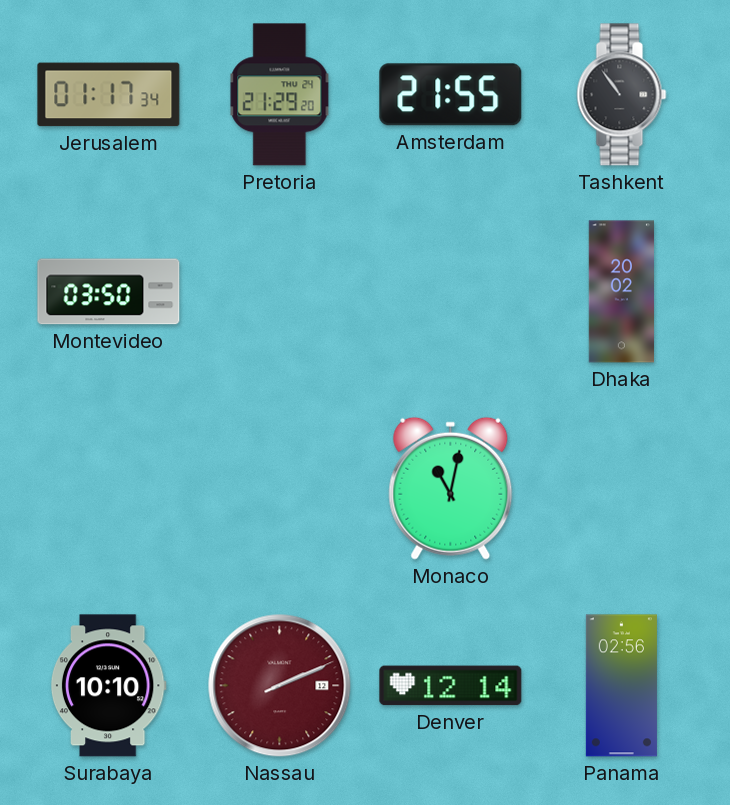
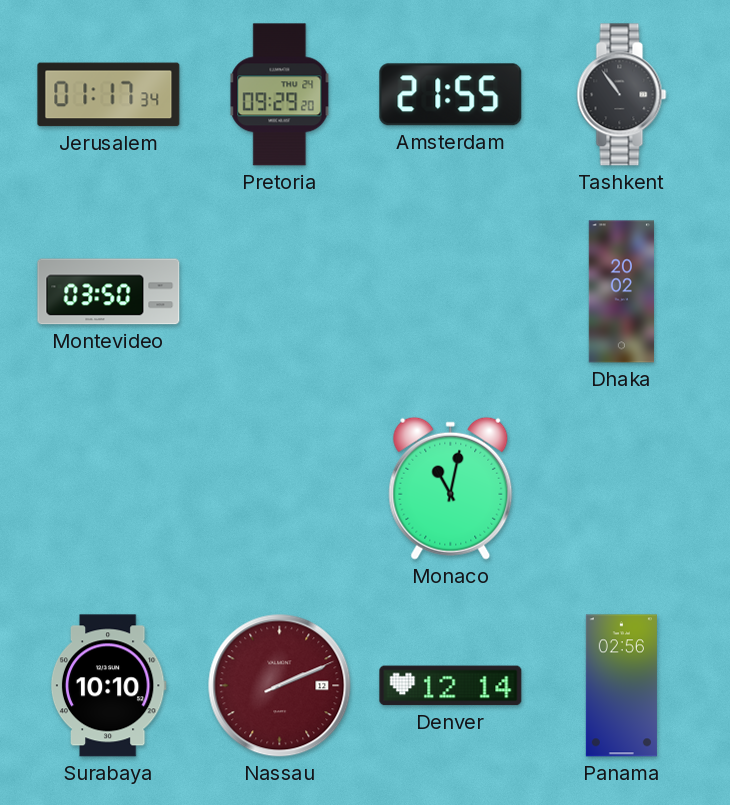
Pretoria: 21:29 -> 09:29 (280, 95)
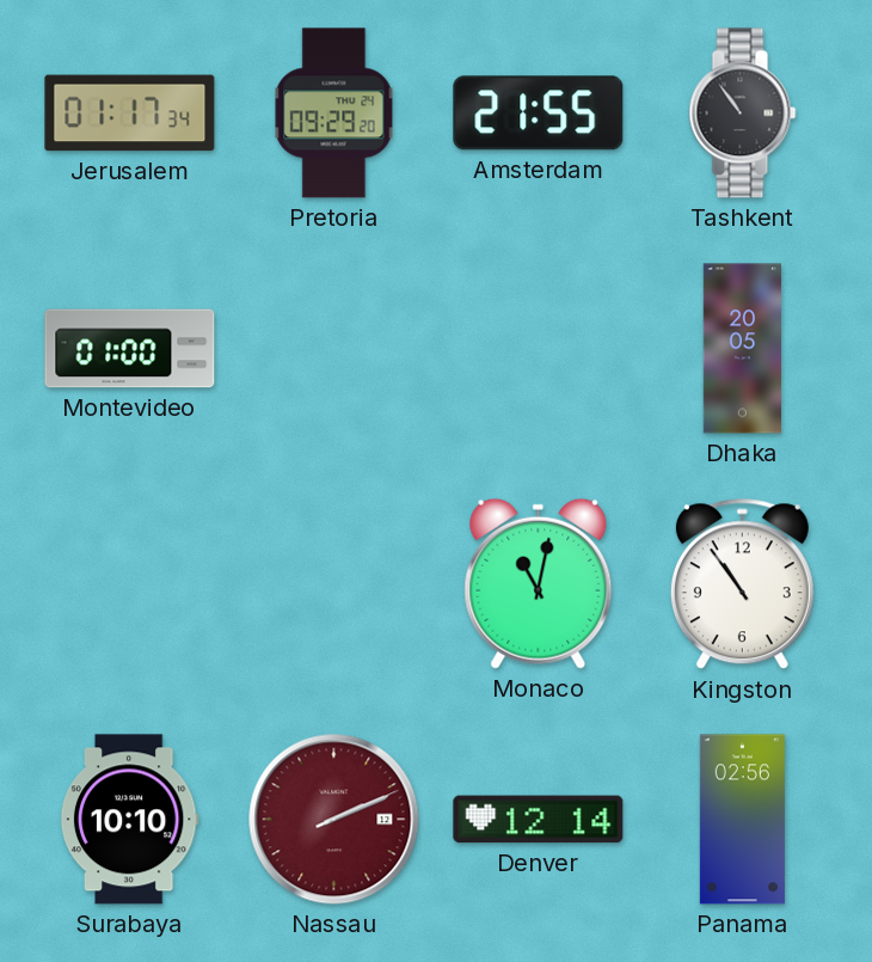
Montevideo: 03:50 -> 01:00 (130, 349)
Dhaka: 20:02 -> 20:05 (742, 349)
Kingston: none -> 10:54 (742, 584)
